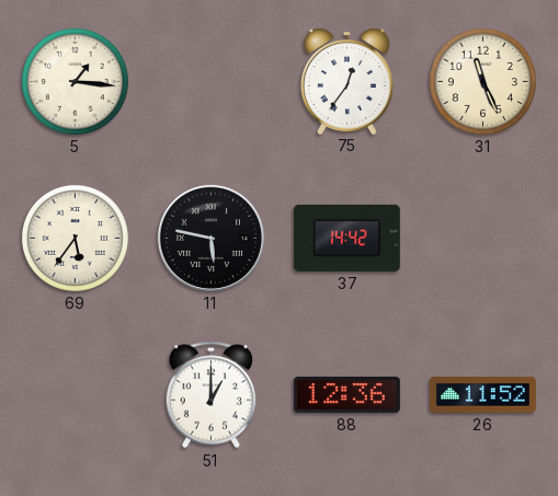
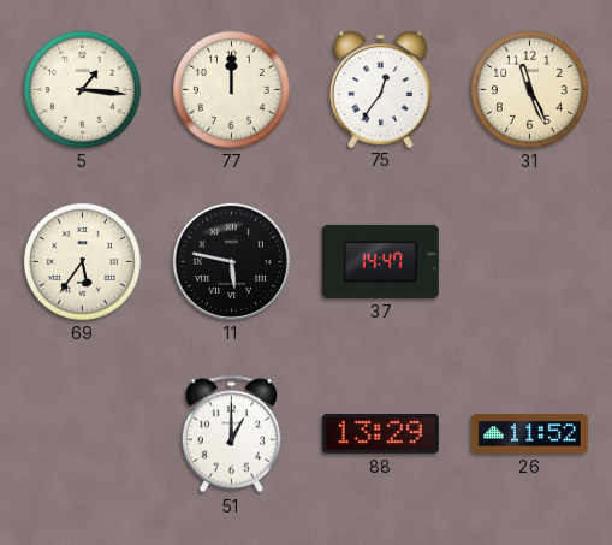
77: none -> 12:00 (231, 89)
37: 14:42 -> 14:47 (380, 261)
88: 12:36 -> 13:29 (380, 433)
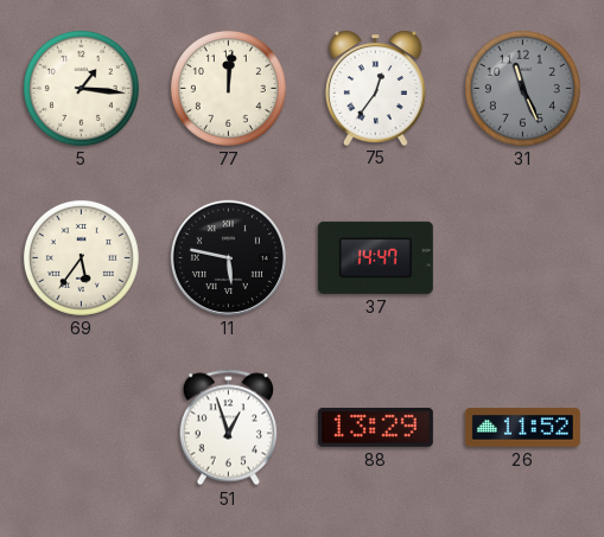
77: 12:00 -> 12:01 (228, 88)
31 dial: cream -> grey (522, 88)
51: 1:00 -> 12:57 (229, 428)
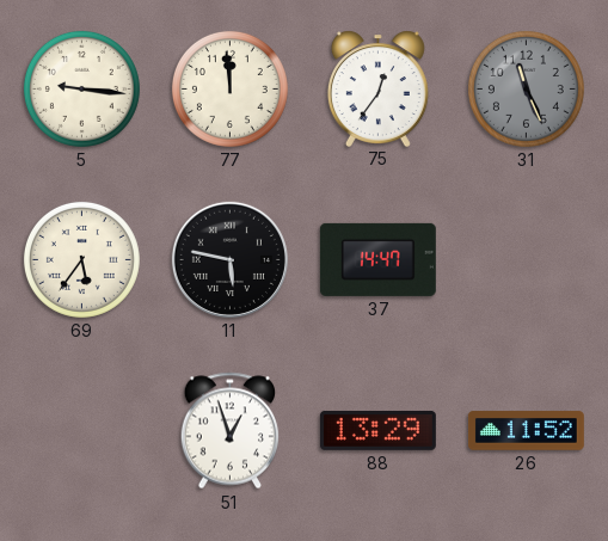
5: 1:16 -> 9:16 (81, 88)
77: 12:01 -> 11:59 (229, 88)
